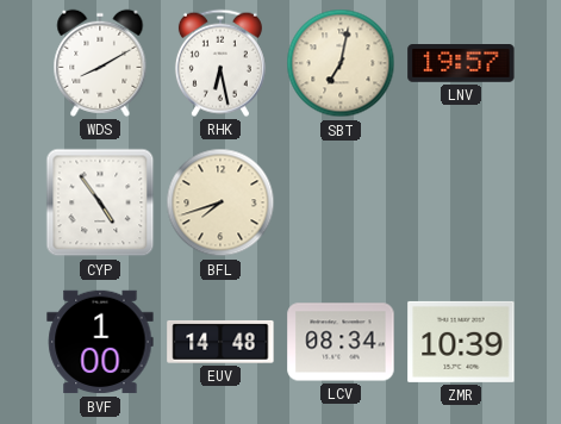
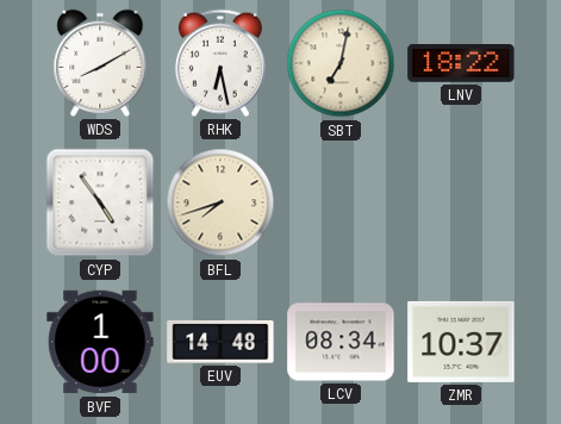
LNV: 19:57 -> 18:22 (461, 64)
ZMR: 10:39 -> 10:37 (461, 342)
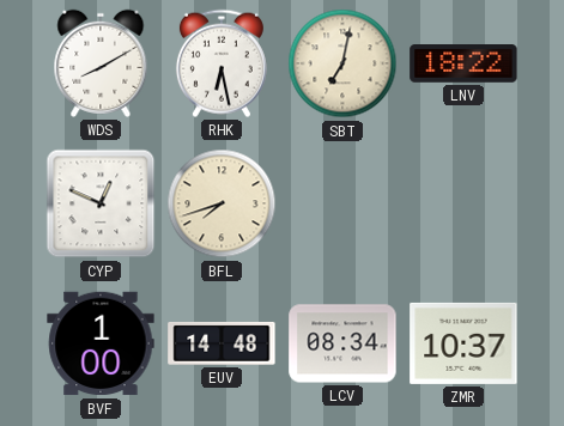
CYP: 4:54 -> 12:49 (101, 203)
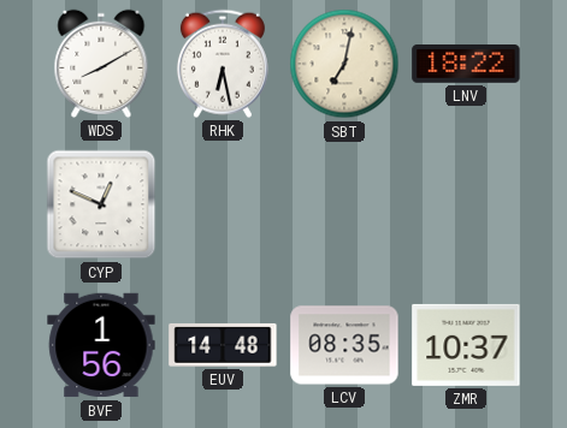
BFL: 7:42 -> none (222, 203)
BVF: 1:00 -> 1:56 (101, 345)
LCV: 08:34 -> 08:35 (344, 345)
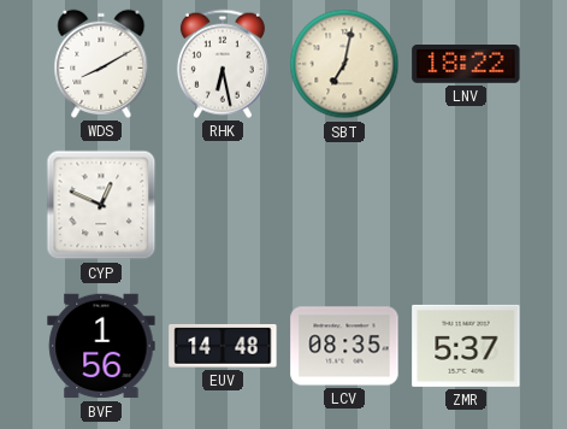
ZMR: 10:37 -> 5:37 (466, 346)
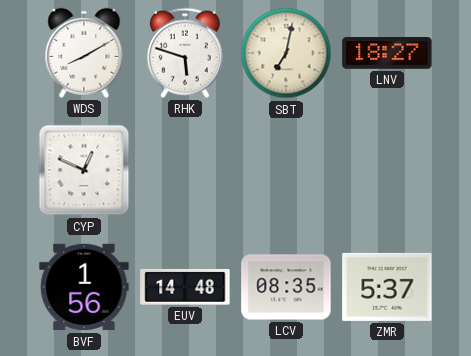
RHK: 6:28 -> 5:48 (185, 53)
LNV: 18:22 -> 18:27 (387, 54)
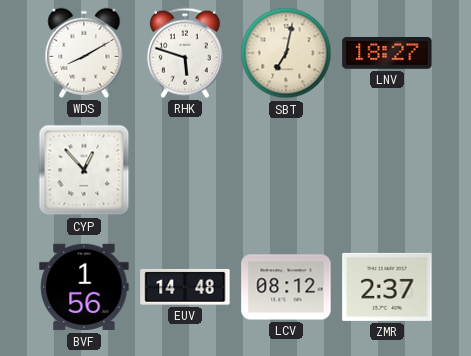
CYP: 12:49 -> 12:53 (84, 170)
LCV: 08:35 -> 08:12 (286, 287)
ZMR: 5:37 -> 2:37 (387, 287)
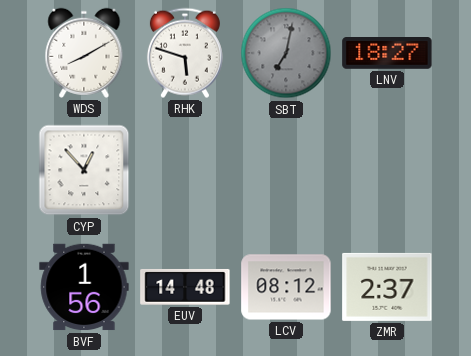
SBT dial: cream -> grey (286, 53)
